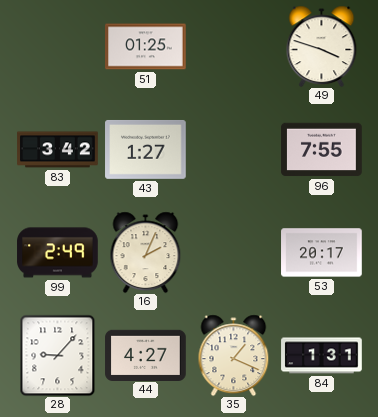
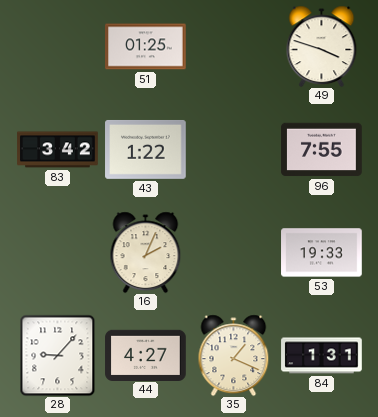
43: 1:27 -> 1:22 (146, 149)
99: 2:49 -> none (58, 253)
53: 20:17 -> 19:33 (322, 253)
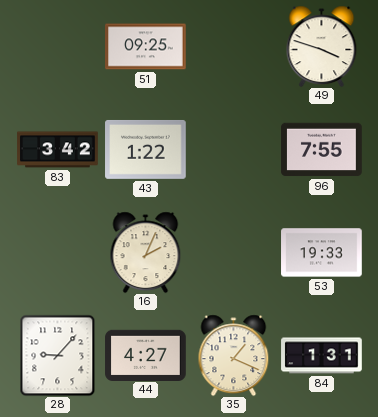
51: 01:25 -> 09:25 (146, 47)
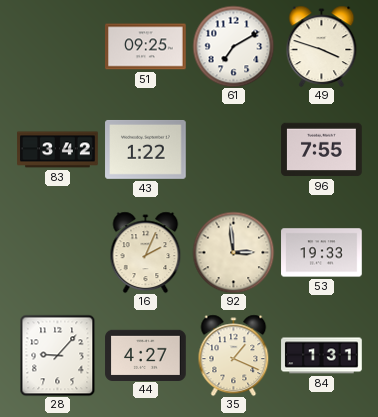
61: none -> 7:10 (233, 46)
92: none -> 2:59 (233, 252)
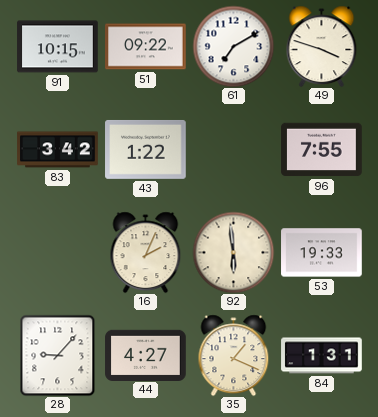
91: none -> 10:15 (58, 47)
51: 09:25 -> 09:22 (146, 47)
92: 2:59 -> 5:59 (233, 252)
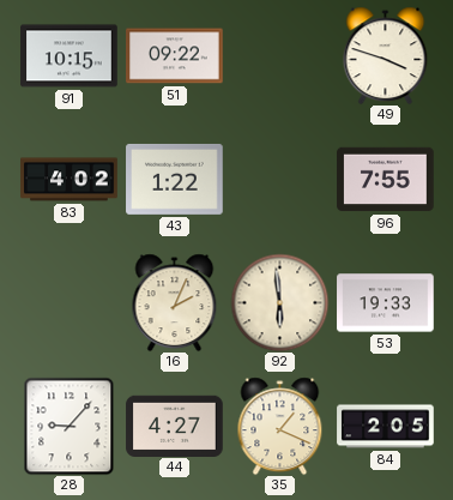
61: 7:10 -> none (233, 46)
83: 3:42 -> 4:02 (70, 180)
84: 1:31 -> 2:05 (386, 427)
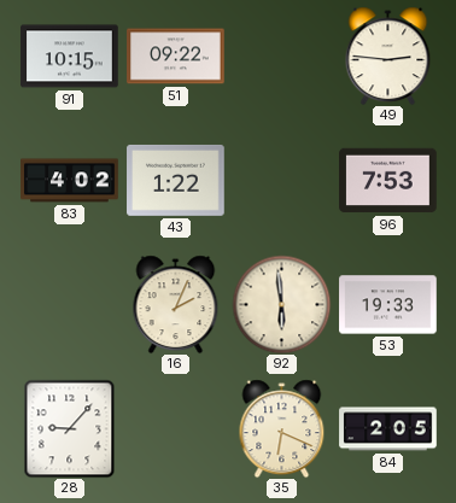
49: 3:48 -> 2:46 (388, 55)
96: 7:55 -> 7:53 (388, 181)
44: 4:27 -> none (175, 426)
35: 1:19 -> 6:19 (282, 428)
